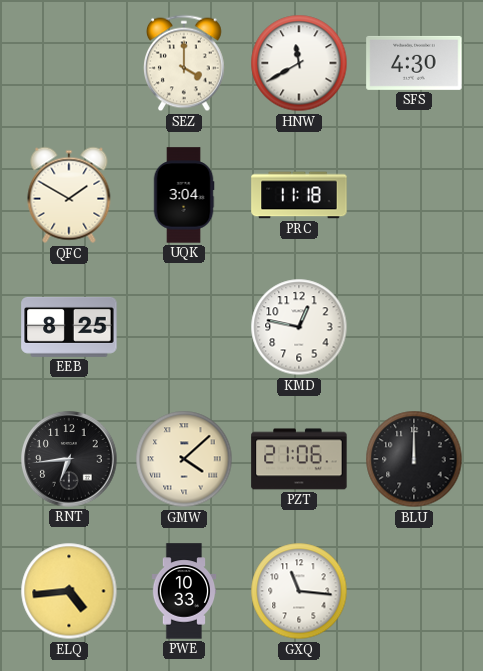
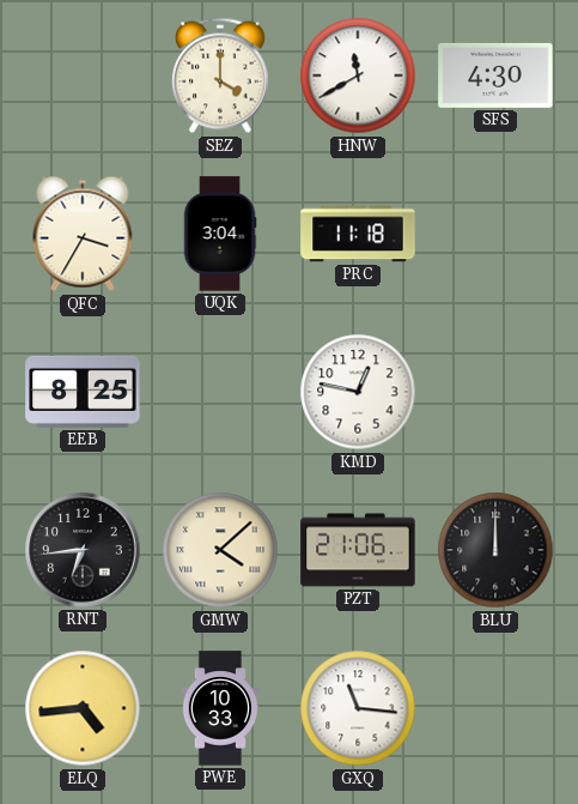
QFC: 1:50 -> 3:35 (83, 234)
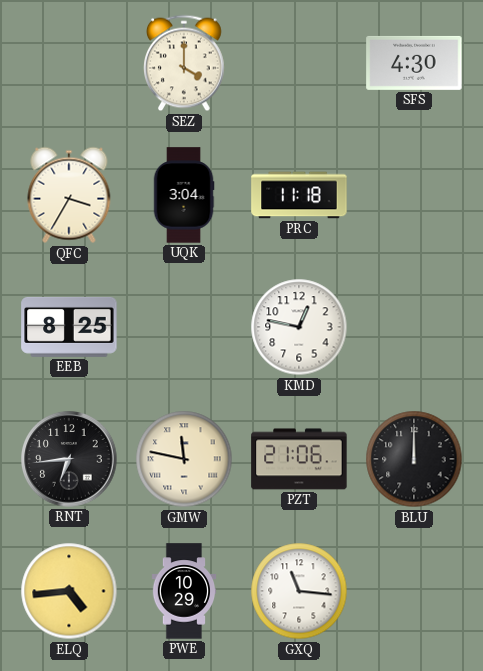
HNW: 11:40 -> none (358, 75)
GMW: 4:08 -> 11:47 (184, 459)
PWE: 10:33 -> 10:29 (184, 591)
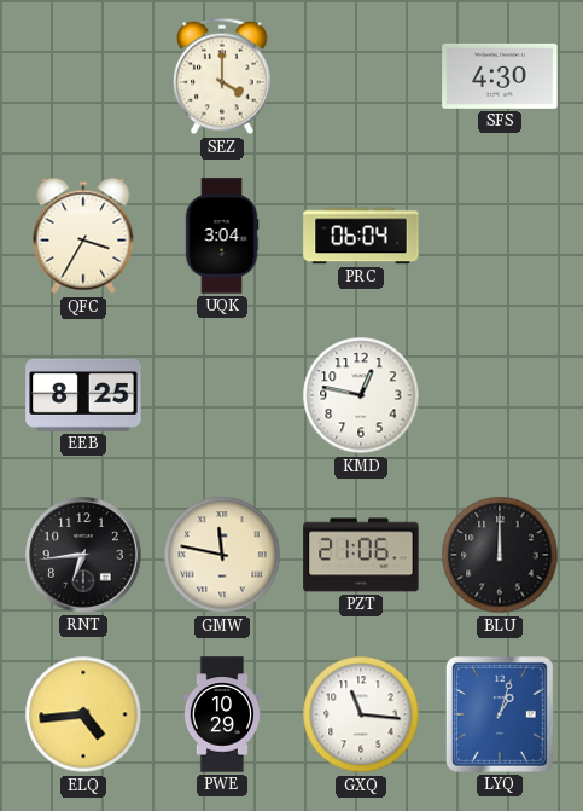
PRC: 11:18 -> 06:04 (361, 236)
LYQ: none -> 1:03 (500, 714)
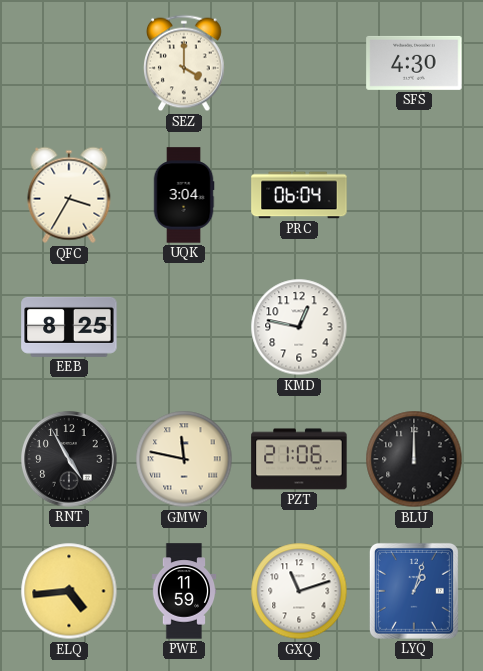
RNT: 6:44 -> 4:55 (69, 459)
PWE: 10:29 -> 11:59 (184, 591)
GXQ: 11:16 -> 11:12 (299, 591)
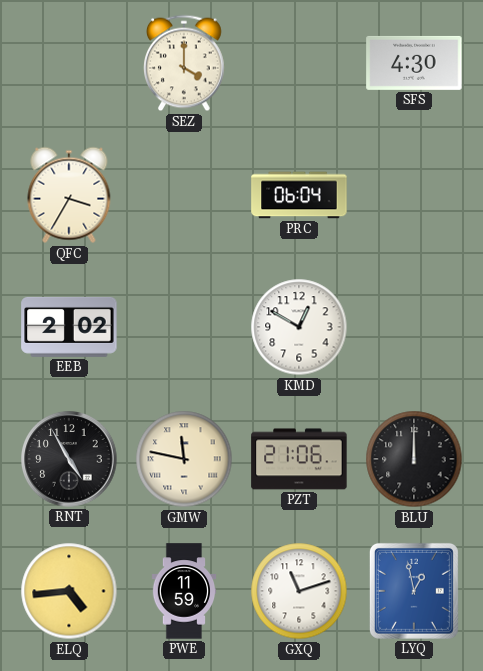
UQK: 3:04 -> none (184, 195)
EEB: 8:25 -> 2:02 (69, 327)
KMD: 12:47 -> 12:50 (299, 327)
LYQ: 1:03 -> 12:58 (414, 591)
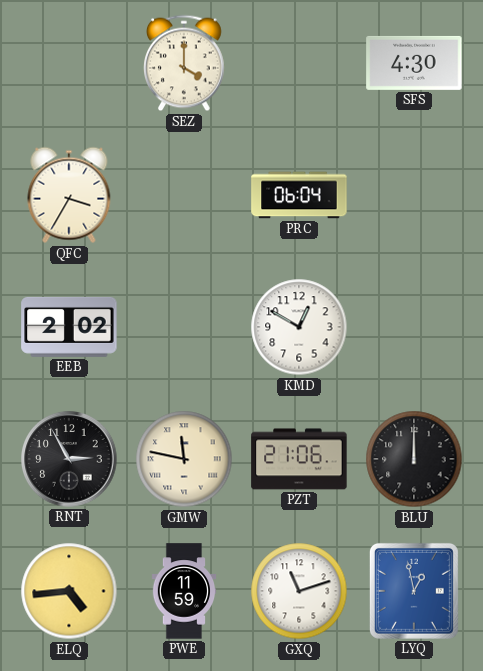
RNT: 4:55 -> 2:55 (69, 459)
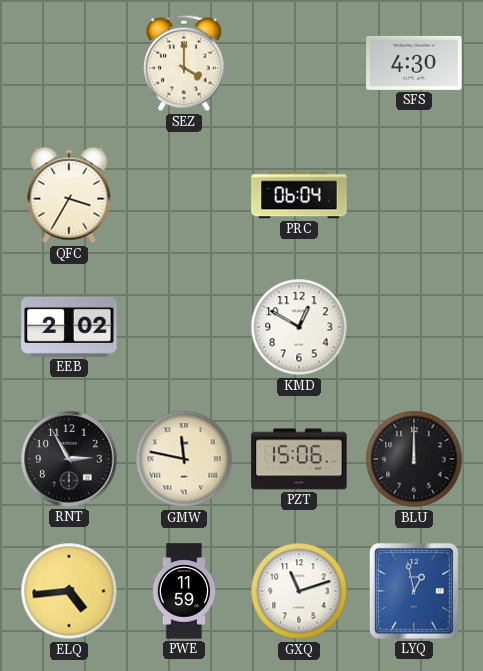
PZT: 21:06 -> 15:06 (299, 459)
